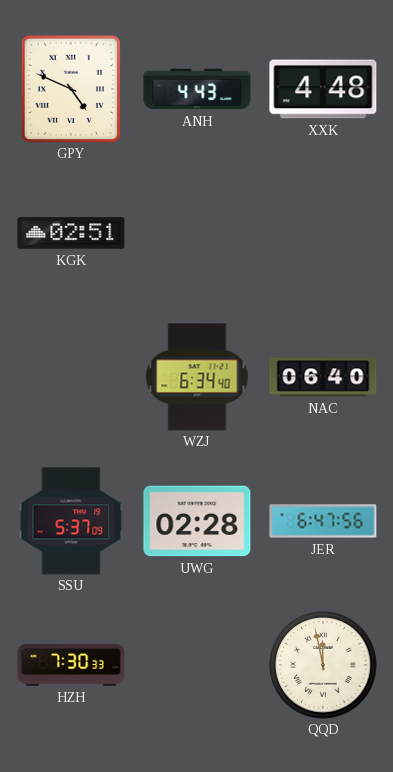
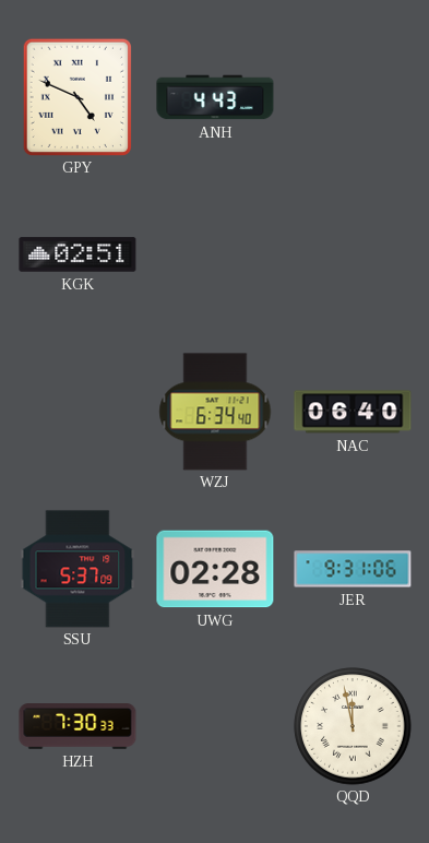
XXK: 4:48 -> none (323, 89)
JER: 6:47 -> 9:31 (353, 569)
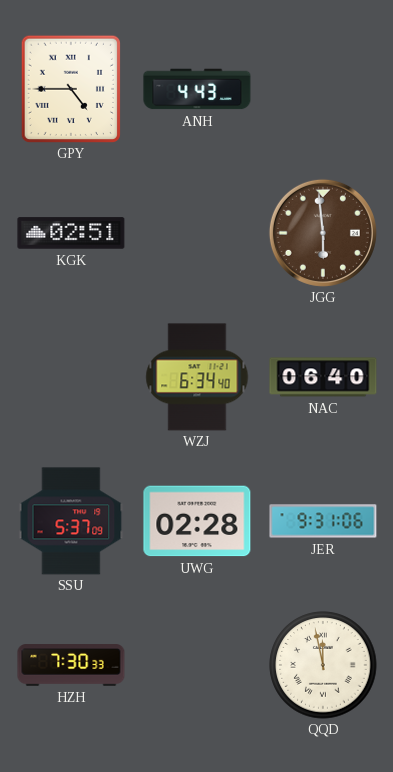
GPY: 4:49 -> 4:45 (70, 88)
JGG: none -> 5:59 (323, 233)
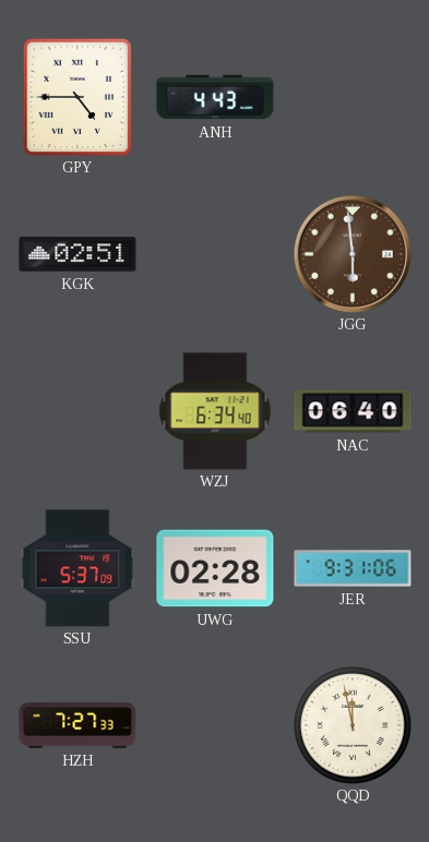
HZH: 7:30 -> 7:27 (78, 725)
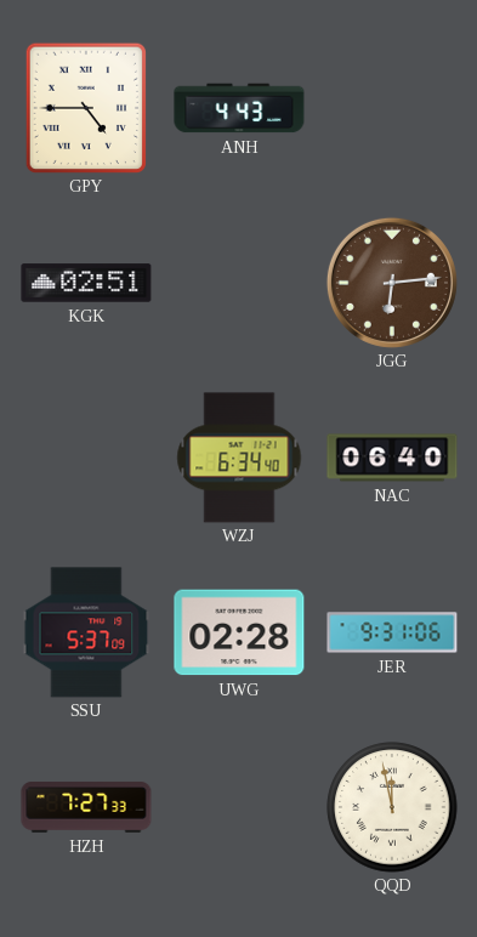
JGG: 5:59 -> 6:14 (392, 283)
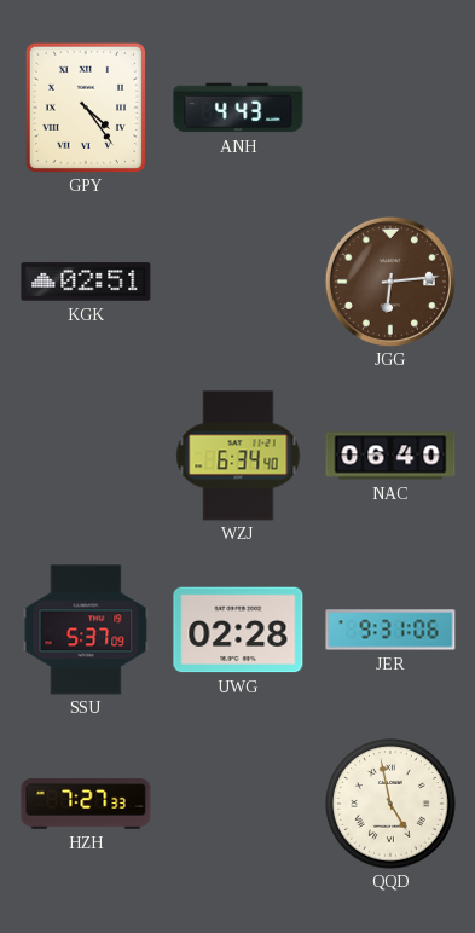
GPY: 4:45 -> 4:24 (85, 106)
QQD: 11:58 -> 4:58 (390, 804)
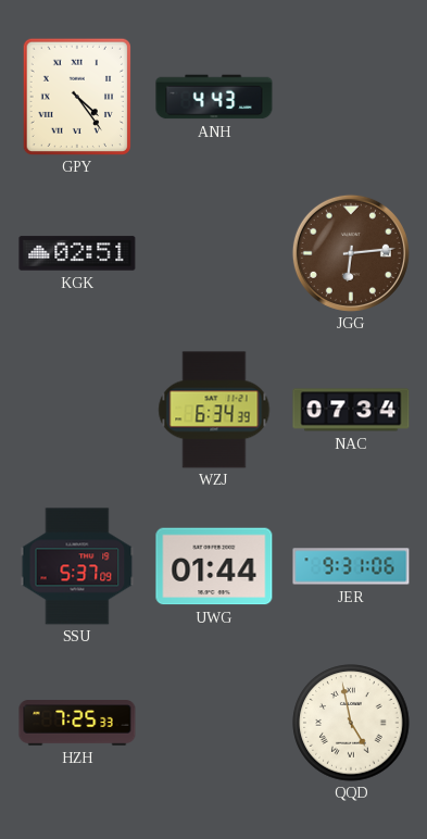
WZJ: 6:34:40 -> 6:34:39 (214, 410)
NAC: 06:40 -> 07:34 (351, 410)
UWG: 02:28 -> 01:44 (214, 566)
HZH: 7:27 -> 7:25 (77, 723)
